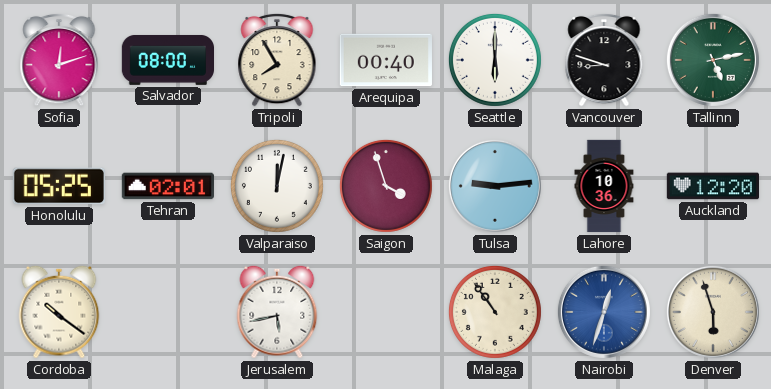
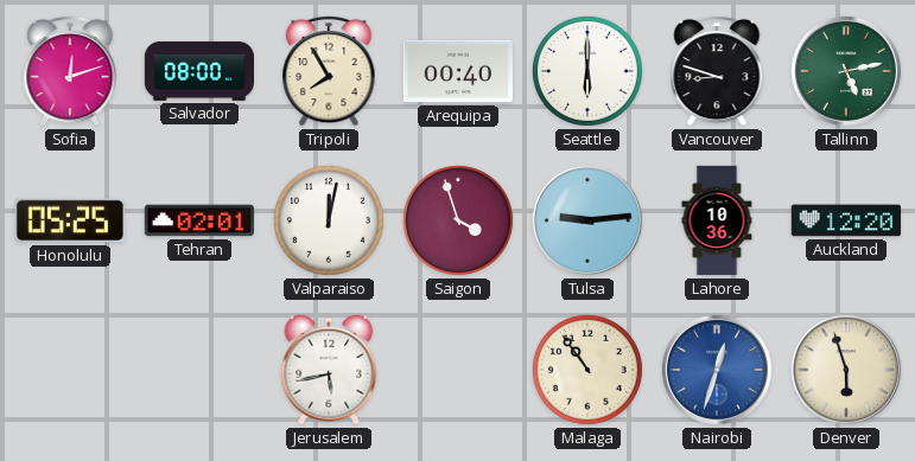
Cordoba: 10:21 -> none (59, 312)
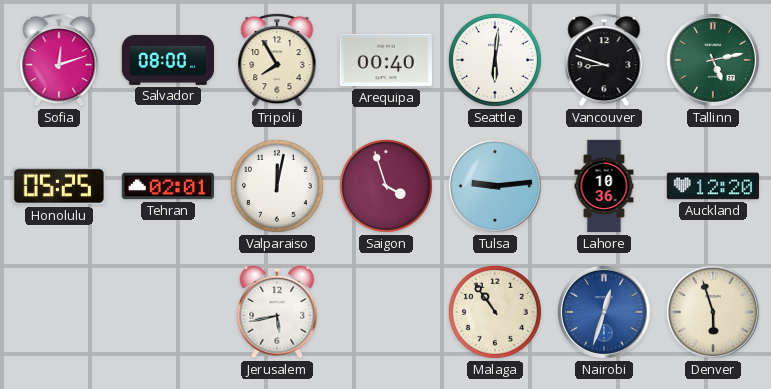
Seattle: 6:00 -> 6:01 (495, 60)
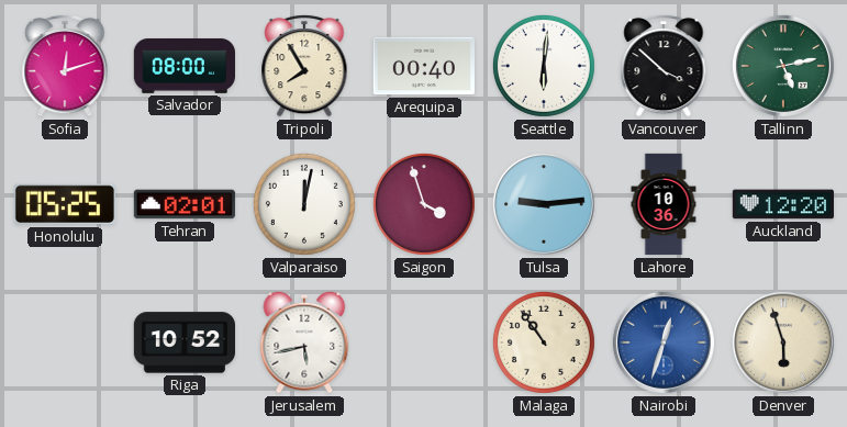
Vancouver: 8:48 -> 3:52 (664, 66)
Riga: none -> 10:52 (183, 342)
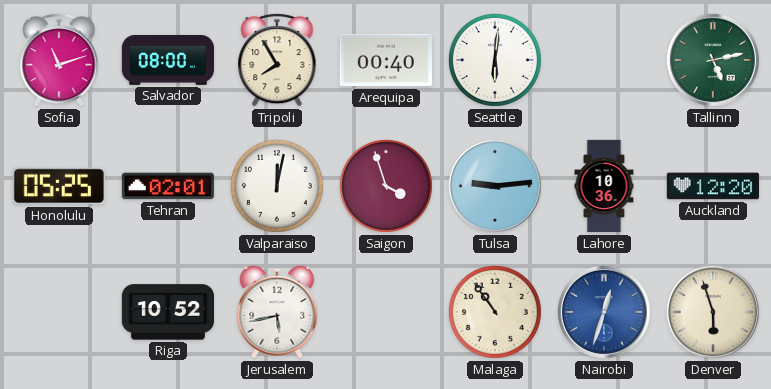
Sofia: 12:12 -> 11:12 (59, 60)
Vancouver: 3:52 -> none (664, 66)
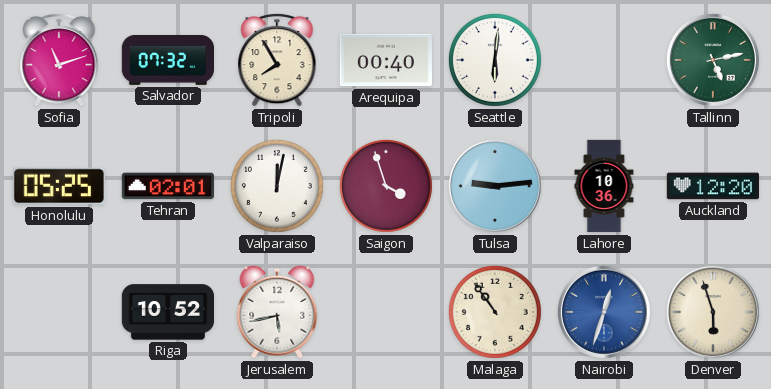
Salvador: 08:00 -> 07:32 (167, 60)
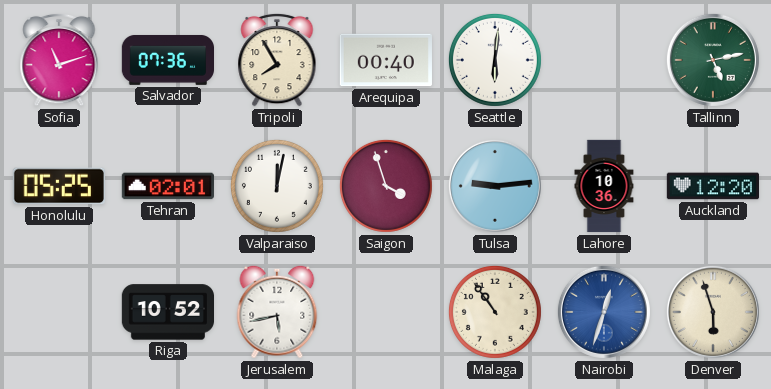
Salvador: 07:32 -> 07:36 (167, 60)
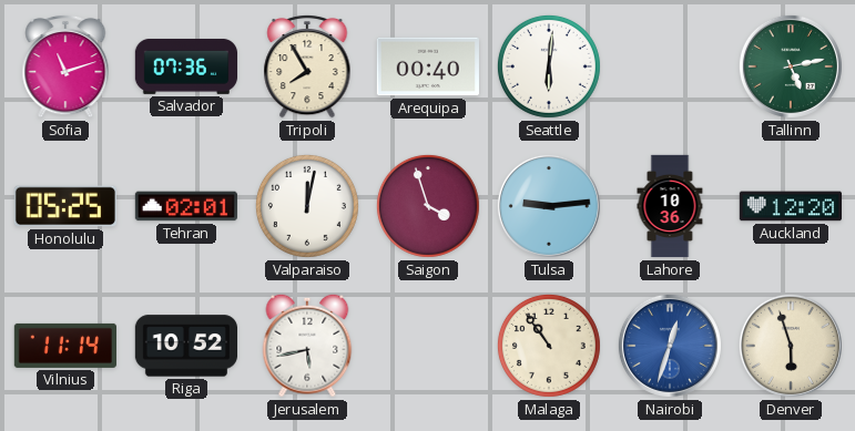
Vilnius: none -> 11:14 (64, 346)
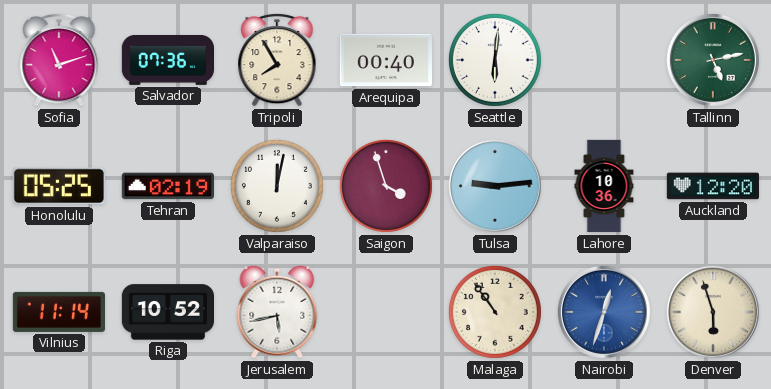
Tehran: 02:01 -> 02:19 (167, 186)
